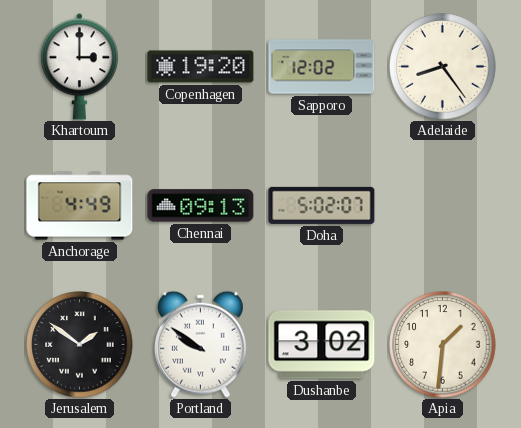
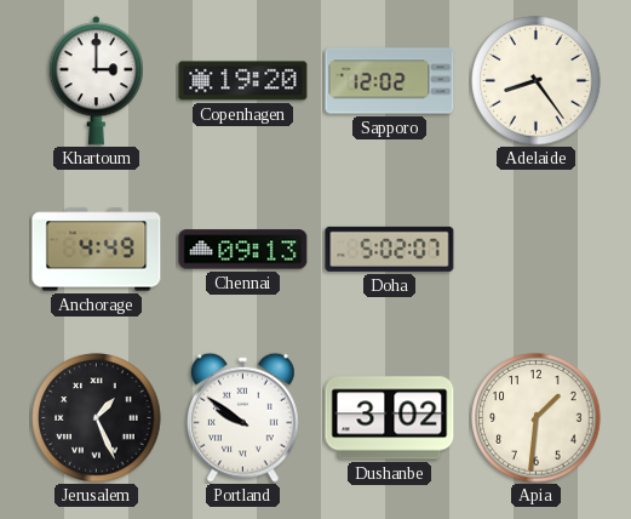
Jerusalem: 1:51 -> 1:26 (97, 418)
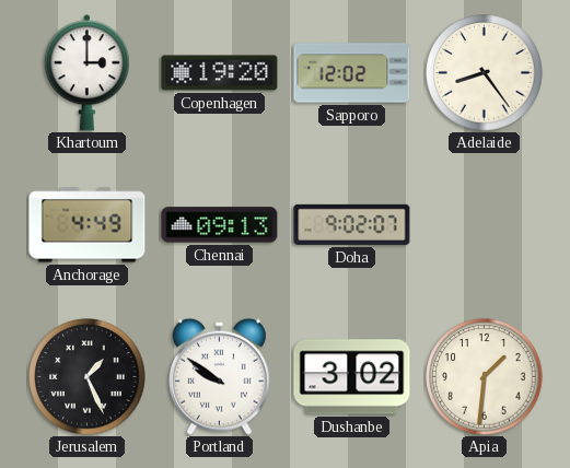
Doha: 5:02 -> 9:02 (352, 224)
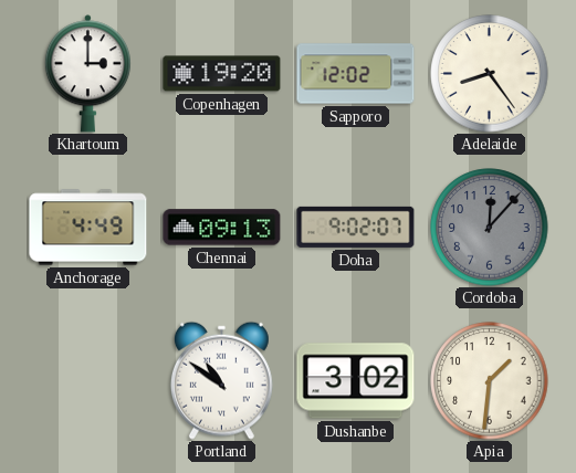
Cordoba: none -> 12:07 (490, 228)
Jerusalem: 1:26 -> none (88, 377)
Portland: 9:51 -> 10:51 (221, 380)
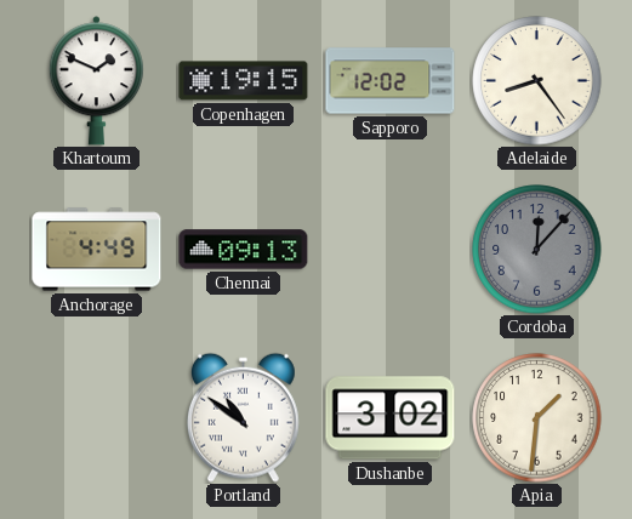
Khartoum: 3:00 -> 1:49 (96, 81)
Copenhagen: 19:20 -> 19:15 (244, 81)
Doha: 9:02 -> none (356, 227)
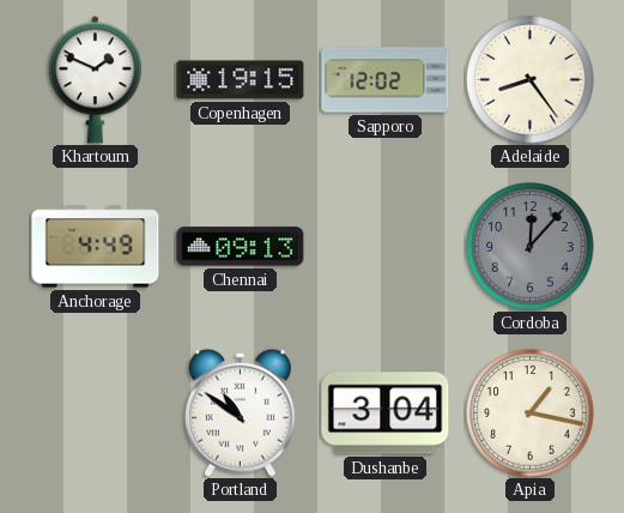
Dushanbe: 3:02 -> 3:04 (386, 414)
Apia: 1:31 -> 1:17 (531, 414)
